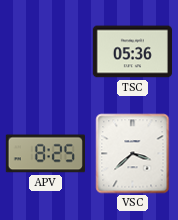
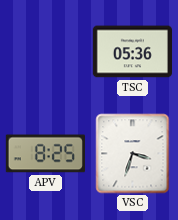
VSC: 3:38 -> 3:33 (133, 154)
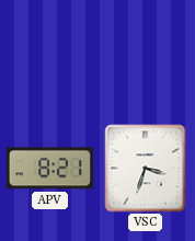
TSC: 05:36 -> none (132, 52)
APV: 8:25 -> 8:21 (49, 169)
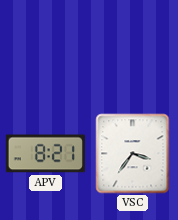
VSC: 3:33 -> 3:36 (133, 154)
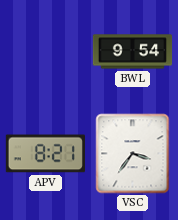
BWL: none -> 9:54 (133, 52)
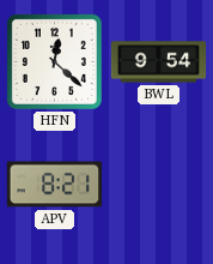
HFN: none -> 12:22 (54, 61)
VSC: 3:36 -> none (133, 154)
